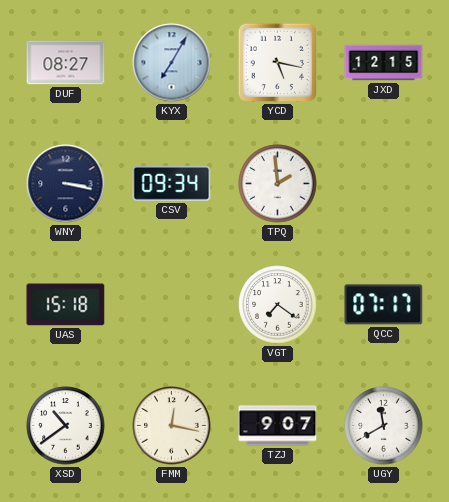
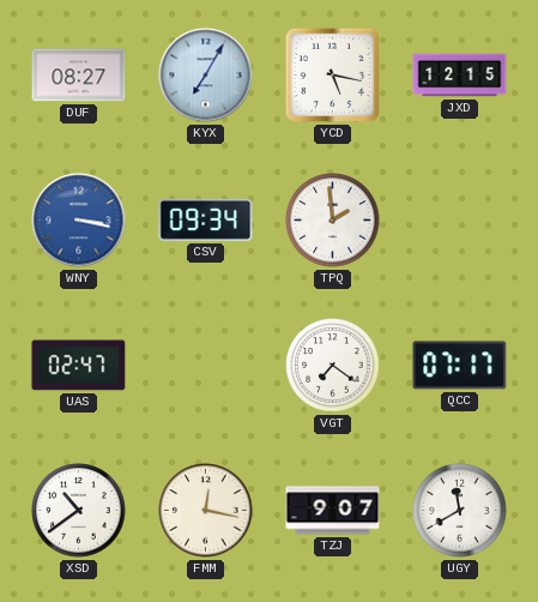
WNY dial: navy -> blue (79, 221)
UAS: 15:18 -> 02:47 (79, 366)
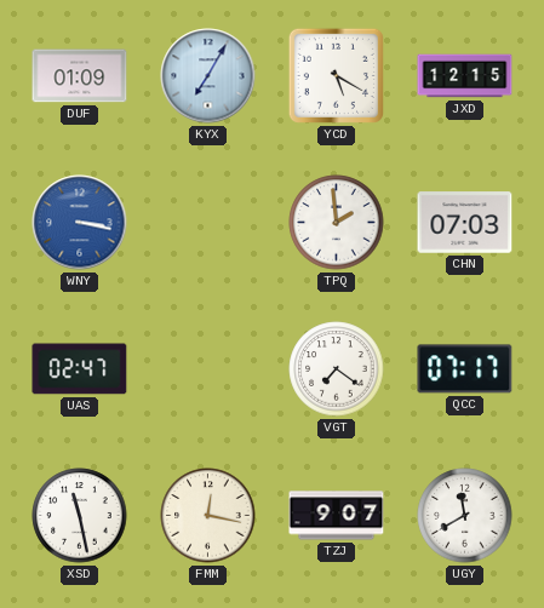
DUF: 08:27 -> 01:09 (80, 76)
YCD: 5:17 -> 5:20 (336, 75)
CSV: 09:34 -> none (206, 219)
CHN: none -> 07:03 (465, 223)
XSD: 10:39 -> 11:28 (80, 516)
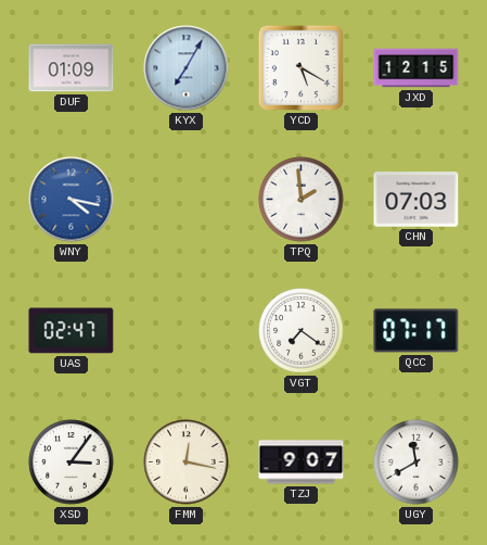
WNY: 3:17 -> 4:17 (72, 200)
XSD: 11:28 -> 3:06 (72, 462)
